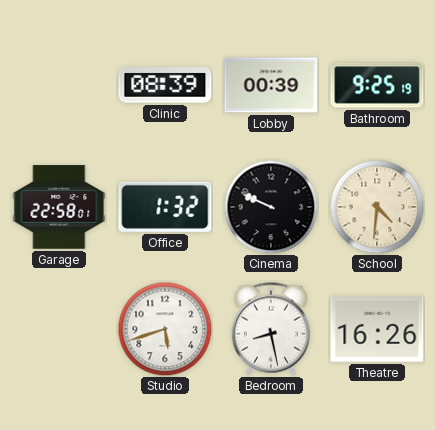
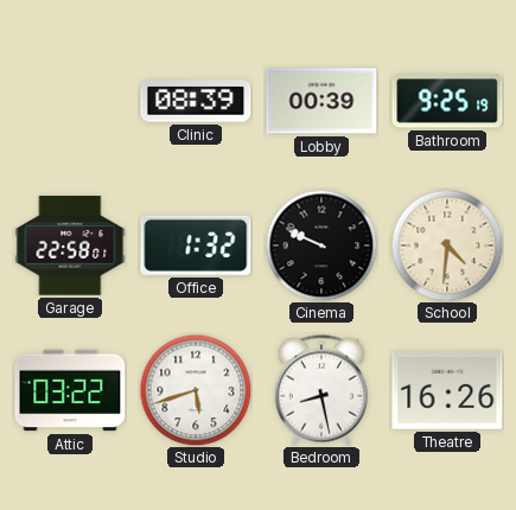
Attic: none -> 03:22 (70, 390)
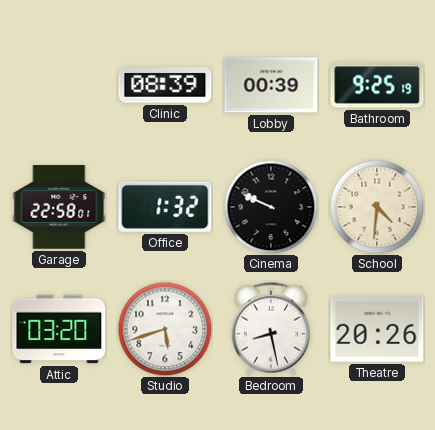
Attic: 03:22 -> 03:20 (59, 329)
Theatre: 16:26 -> 20:26 (377, 329)
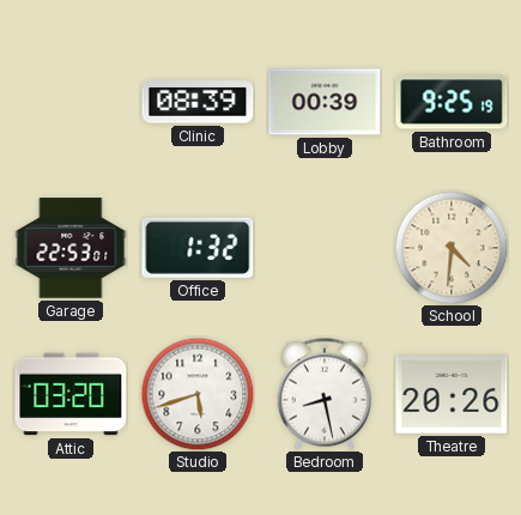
Garage: 22:58 -> 22:53 (71, 248)
Cinema: 9:49 -> none (271, 207)
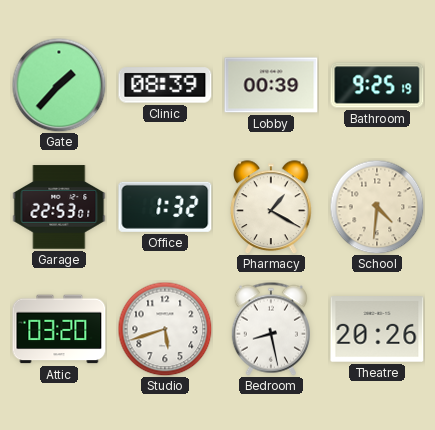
Gate: none -> 1:37 (59, 85)
Pharmacy: none -> 1:20 (271, 207)
